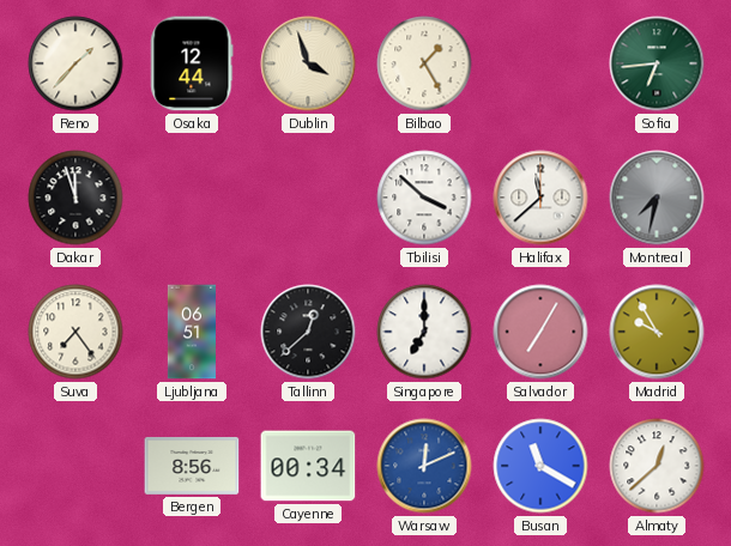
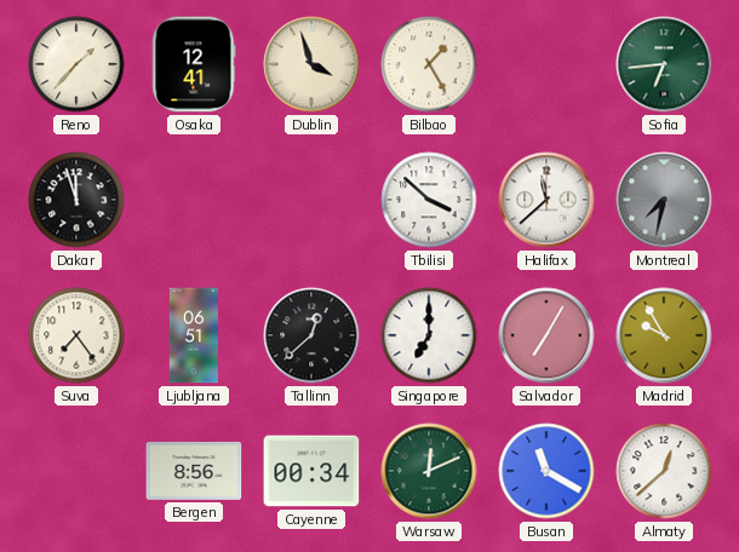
Osaka: 12:44 -> 12:41 (194, 64)
Warsaw dial: blue -> green (429, 471)
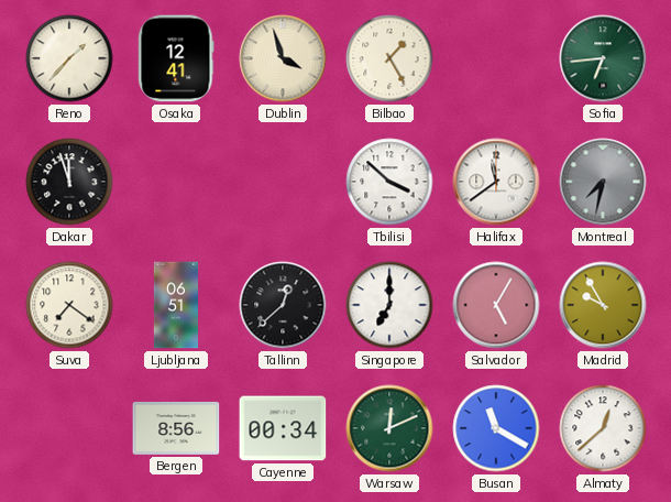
Halifax: 11:38 -> 11:39 (496, 182)
Suva: 7:24 -> 7:21 (69, 305)
Salvador: 7:05 -> 5:05 (496, 305)
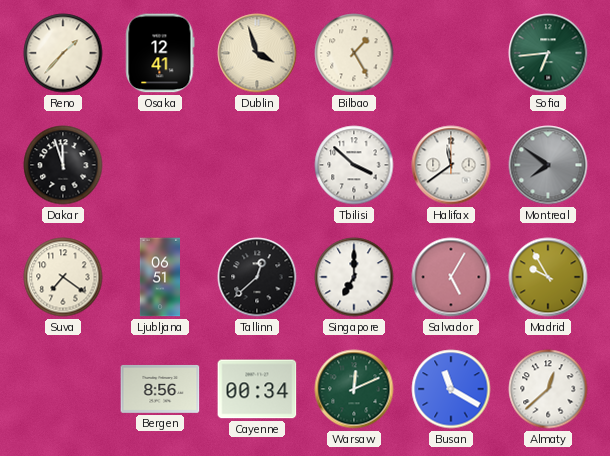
Montreal: 7:32 -> 7:51 (548, 165)
